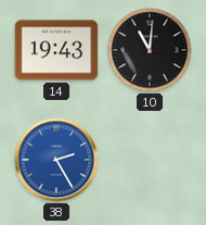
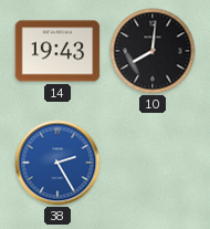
10: 11:01 -> 8:01 (153, 51)
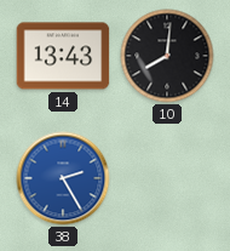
14: 19:43 -> 13:43 (63, 56)
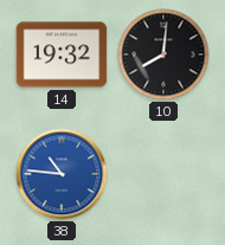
14: 13:43 -> 19:32 (62, 54)
38: 2:25 -> 10:46 (62, 174)
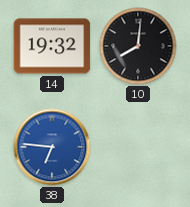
38: 10:46 -> 6:46 (52, 147)
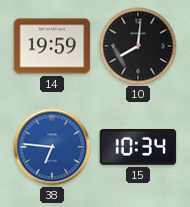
14: 19:32 -> 19:59 (52, 46)
15: none -> 10:34 (138, 147)
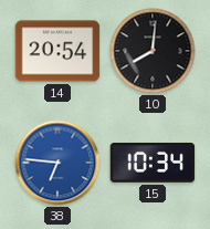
14: 19:59 -> 20:54 (57, 51)
